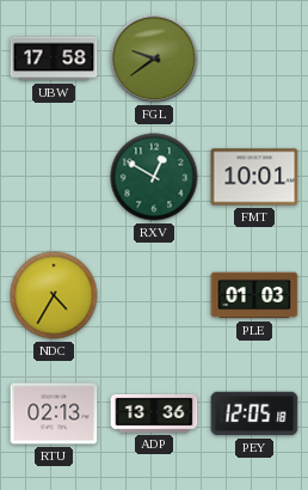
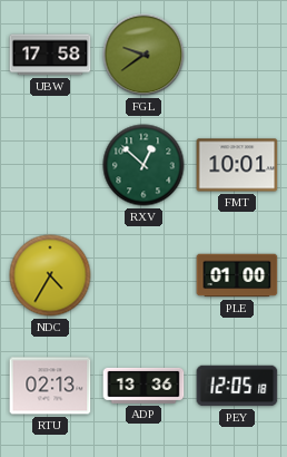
RXV: 12:50 -> 12:52 (143, 165)
PLE: 01:03 -> 01:00 (237, 275)
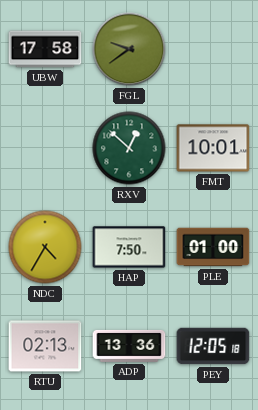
HAP: none -> 7:50 (129, 247)
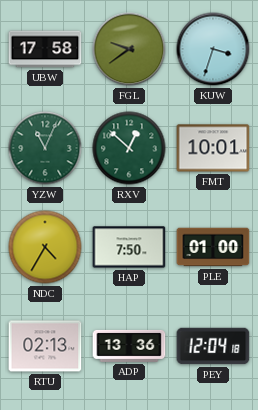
KUW: none -> 3:33 (213, 49)
YZW: none -> 11:04 (45, 148)
PEY: 12:05 -> 12:04 (213, 346)
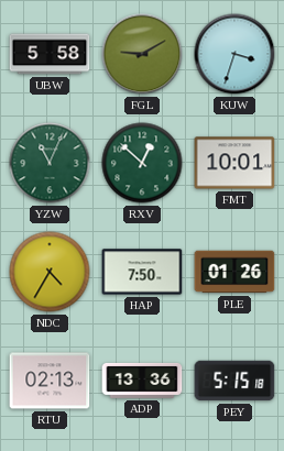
UBW: 17:58 -> 5:58 (50, 54)
FGL: 9:39 -> 9:10 (142, 54)
PLE: 01:00 -> 01:26 (234, 272)
PEY: 12:04 -> 5:15 (234, 381)
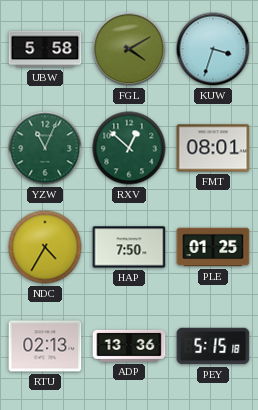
FGL: 9:10 -> 4:10 (129, 49)
FMT: 10:01 -> 08:01 (213, 148)
PLE: 01:26 -> 01:25 (213, 247)
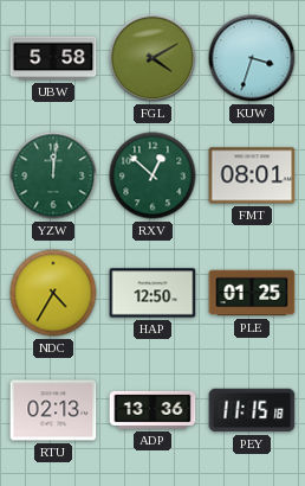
YZW: 11:04 -> 12:01 (53, 175)
HAP: 7:50 -> 12:50 (152, 293)
PEY: 5:15 -> 11:15 (252, 410)
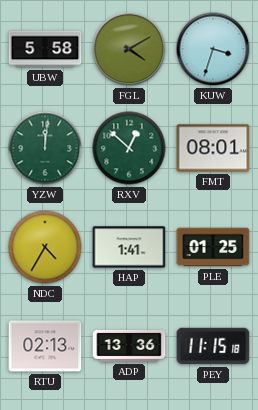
HAP: 12:50 -> 1:41 (129, 247)
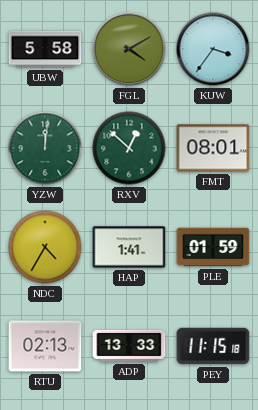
KUW: 3:33 -> 3:36 (213, 49)
PLE: 01:25 -> 01:59 (213, 247)
ADP: 13:36 -> 13:33 (129, 346)
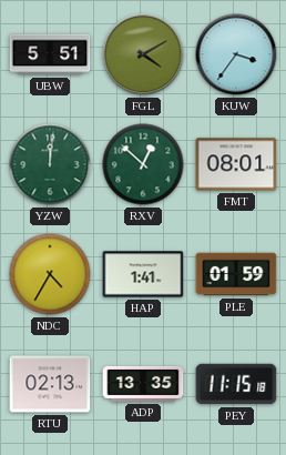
UBW: 5:58 -> 5:51 (50, 54)
ADP: 13:33 -> 13:35 (143, 384)
